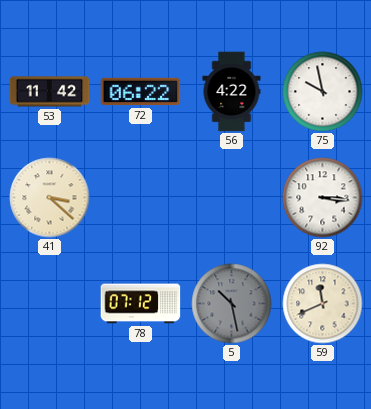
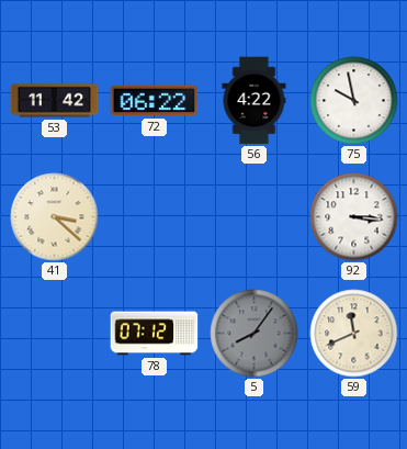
5: 10:28 -> 8:06 (255, 334)
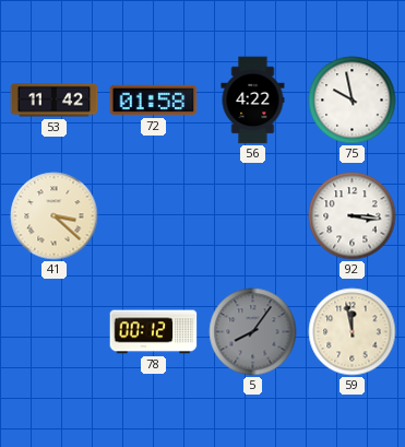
72: 06:22 -> 01:58 (154, 101)
78: 07:12 -> 00:12 (154, 332)
59: 11:41 -> 11:58 (353, 332)
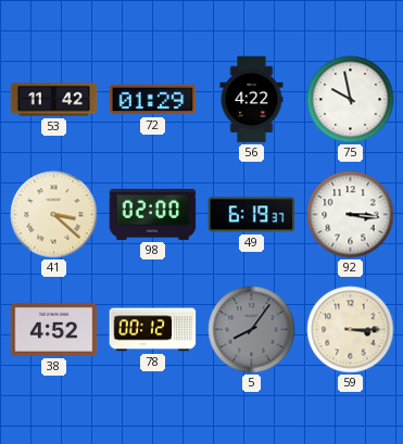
72: 01:58 -> 01:29 (153, 100)
98: none -> 02:00 (153, 214)
49: none -> 6:19 (252, 215)
38: none -> 4:52 (54, 329)
59: 11:58 -> 3:15 (351, 330)
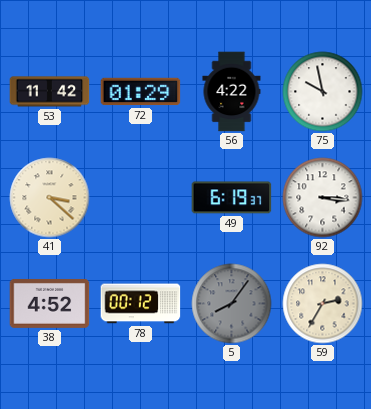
98: 02:00 -> none (153, 214)
59: 3:15 -> 2:35 (323, 304)
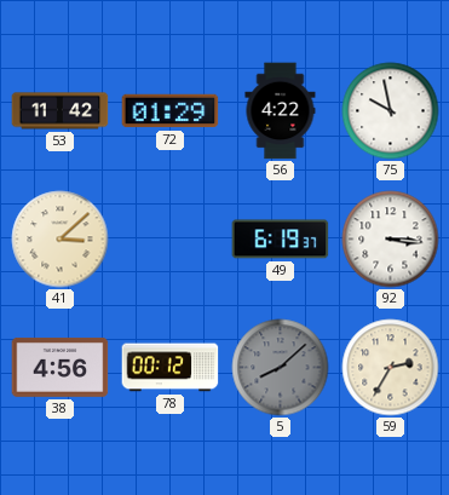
41: 3:22 -> 3:08 (61, 240)
38: 4:52 -> 4:56 (61, 367)
5: 8:06 -> 8:08 (281, 368)
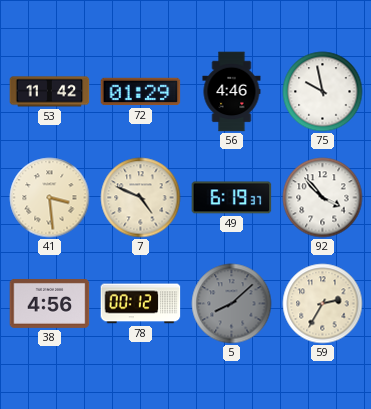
56: 4:22 -> 4:46 (232, 92)
41: 3:08 -> 3:29 (50, 198)
7: none -> 4:49 (141, 198)
92: 3:16 -> 3:53 (323, 198)
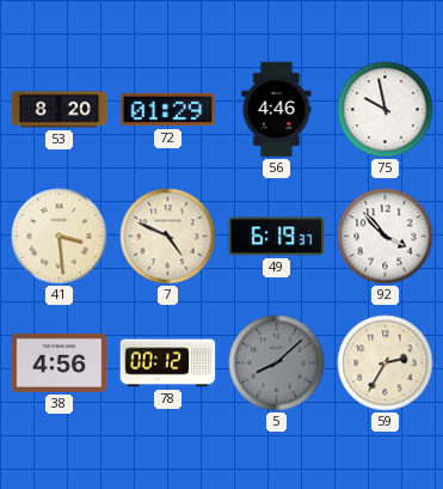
53: 11:42 -> 8:20 (60, 110)
